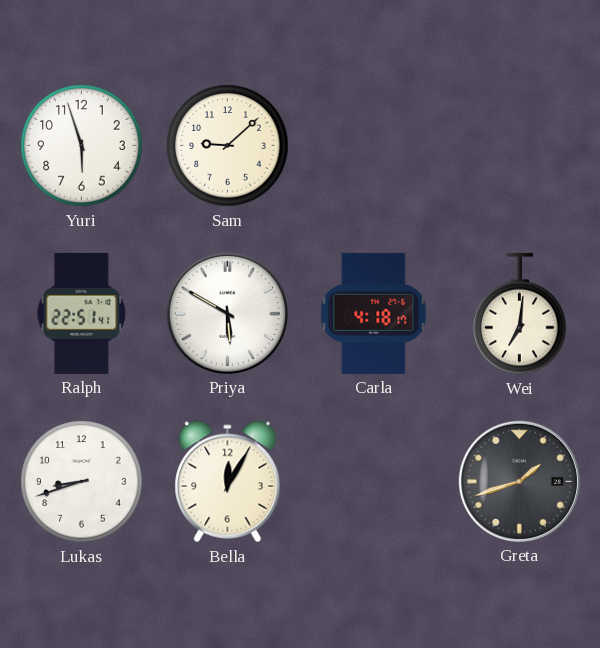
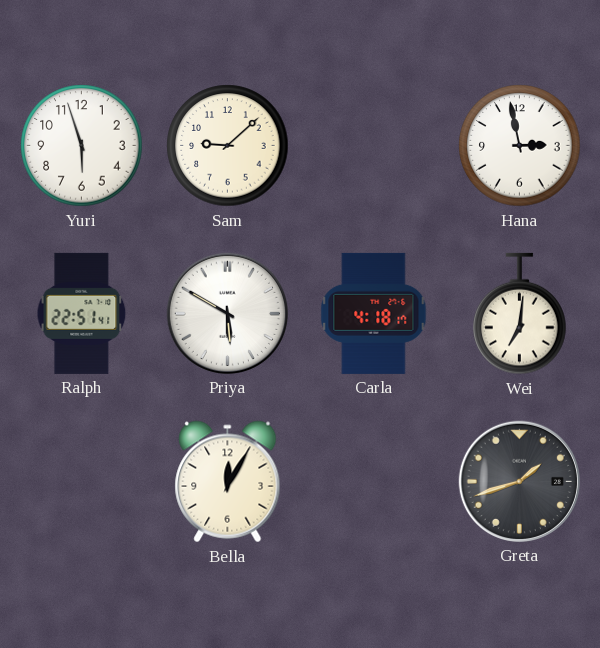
Hana: none -> 2:58 (520, 146)
Lukas: 8:42 -> none (82, 482)
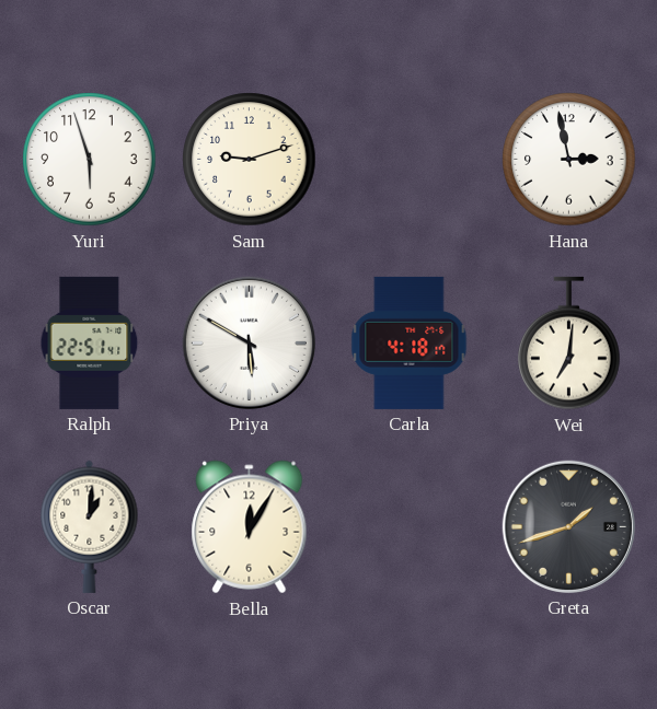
Sam: 9:08 -> 9:12 (250, 160)
Oscar: none -> 1:01 (90, 526)
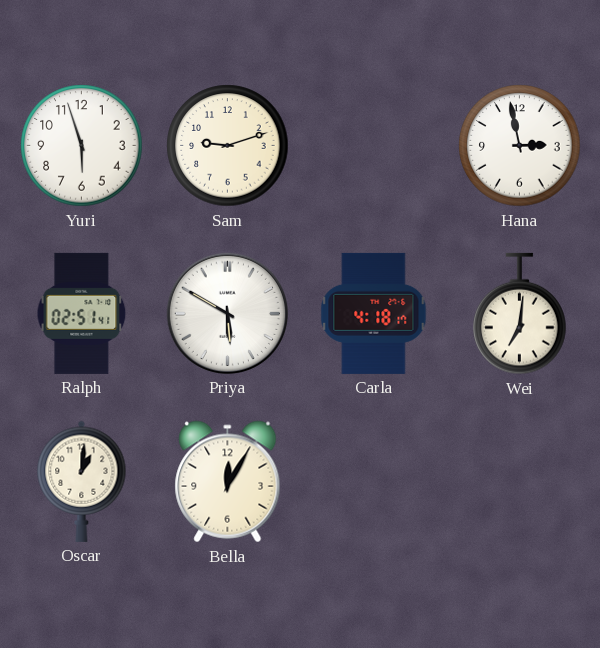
Ralph: 22:51 -> 02:51 (82, 313)
Greta: 1:42 -> none (568, 526)
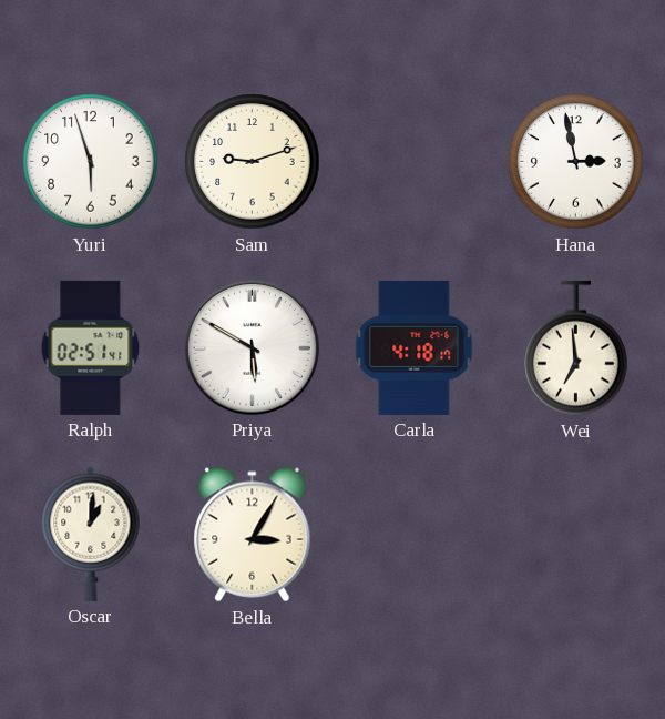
Wei: 7:01 -> 6:59 (576, 348)
Bella: 12:05 -> 3:05 (253, 535)
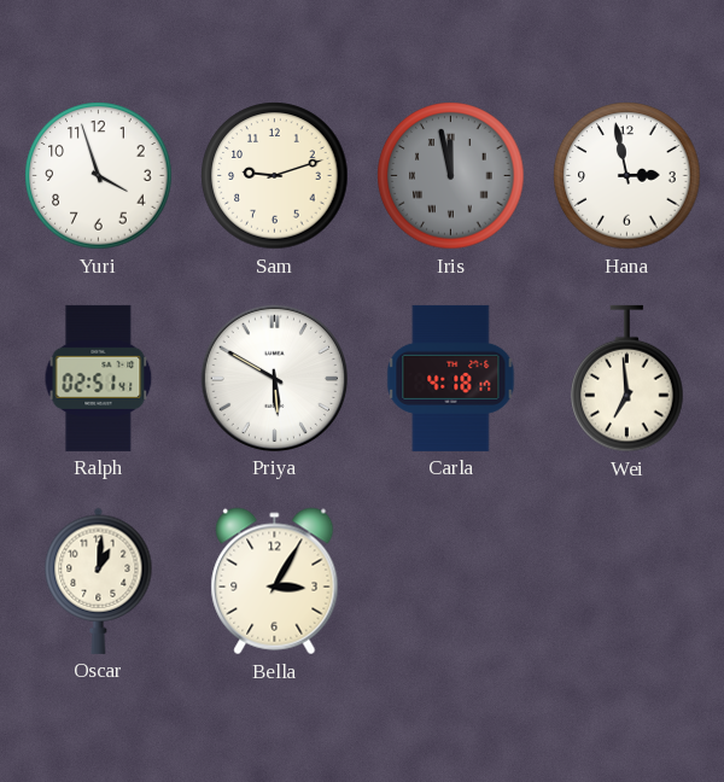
Yuri: 5:57 -> 3:57 (99, 176)
Iris: none -> 11:58 (451, 176)
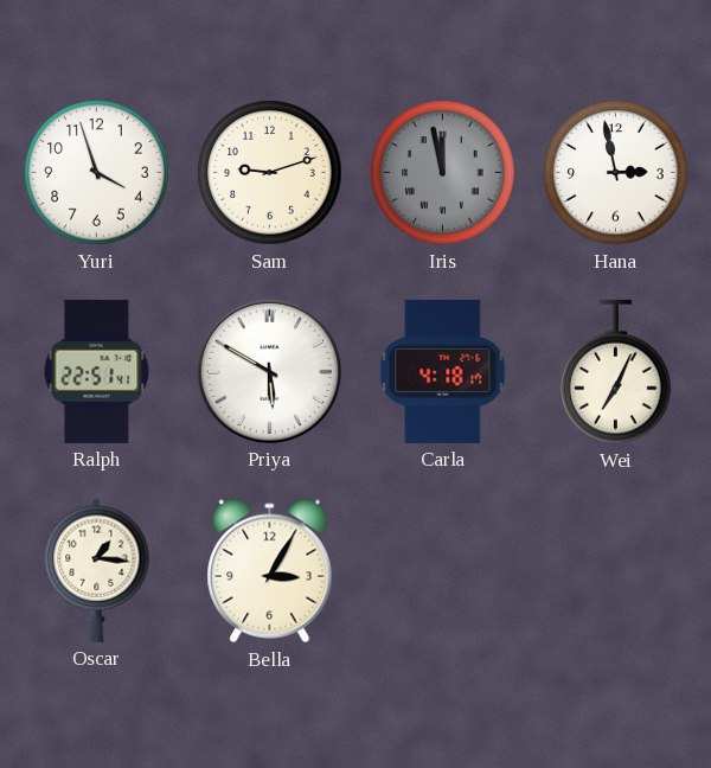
Ralph: 02:51 -> 22:51 (97, 371)
Wei: 6:59 -> 7:04 (616, 372)
Oscar: 1:01 -> 1:16 (97, 570)
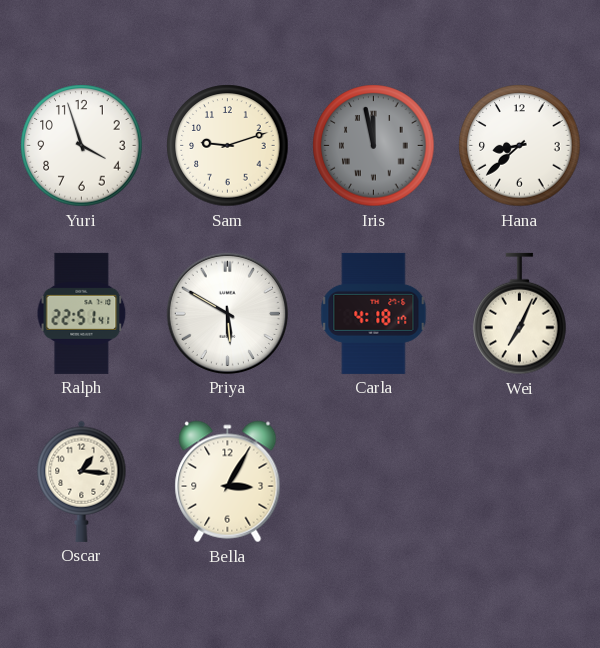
Hana: 2:58 -> 8:38 (520, 146)
